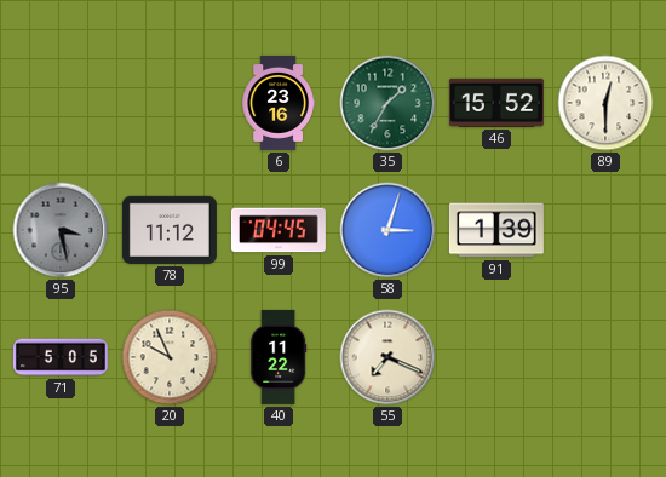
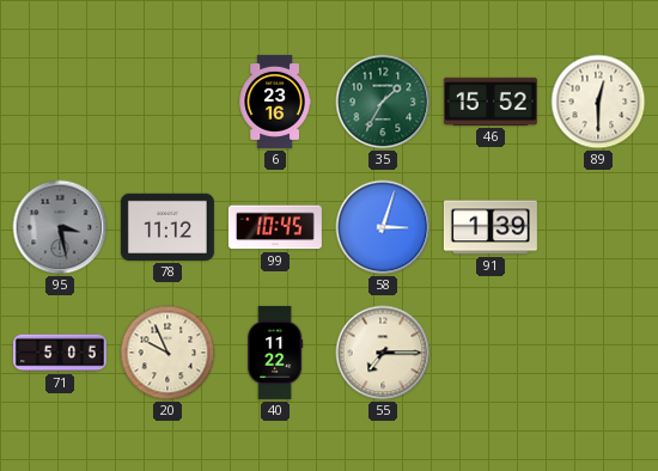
99: 04:45 -> 10:45 (275, 227)
55: 7:19 -> 7:15 (383, 353)
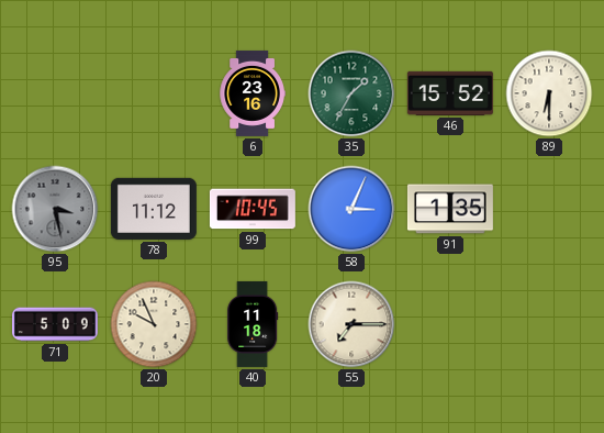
89: 12:30 -> 6:30 (549, 93)
58: 3:03 -> 3:04 (351, 209)
91: 1:39 -> 1:35 (450, 209)
71: 5:05 -> 5:09 (55, 324)
40: 11:22 -> 11:18 (253, 324)
